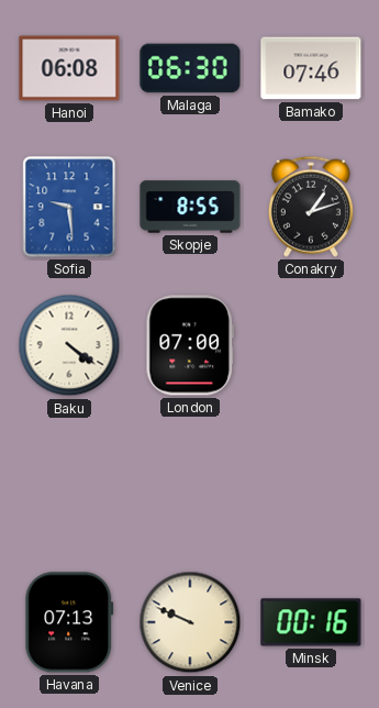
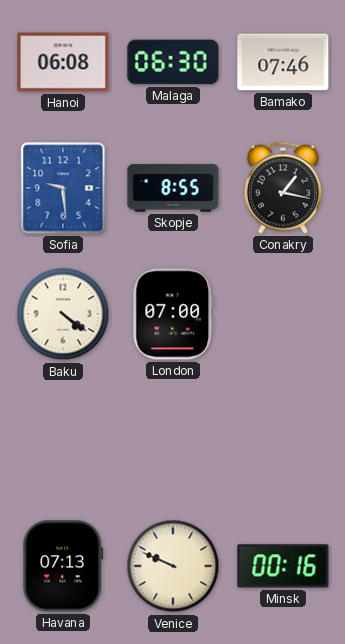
Conakry: 1:12 -> 1:17 (283, 188)
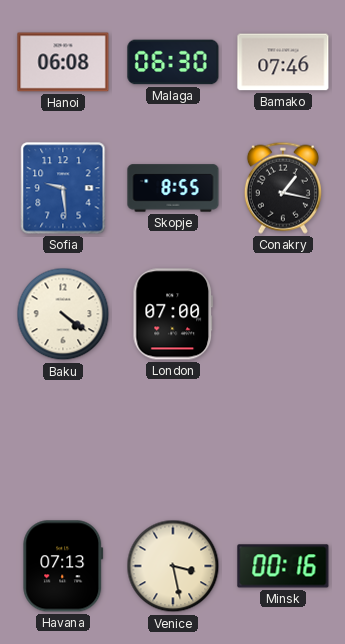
Venice: 9:49 -> 3:28 (173, 566)
